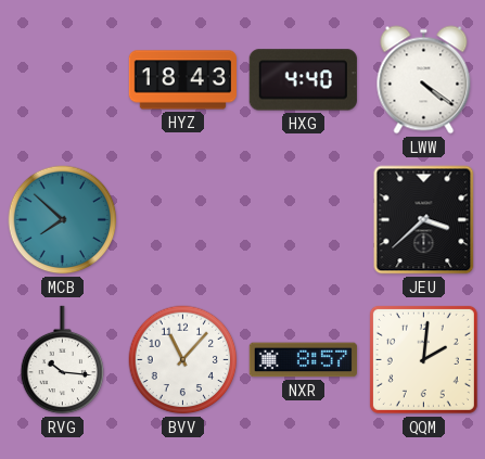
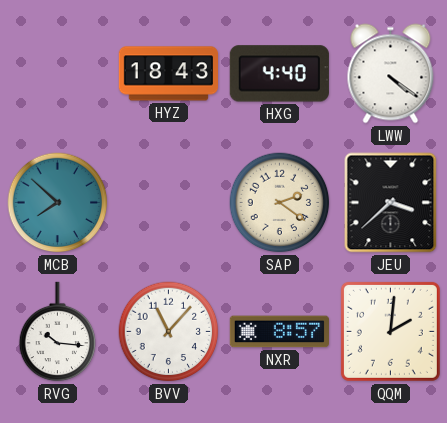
SAP: none -> 2:21 (280, 203)
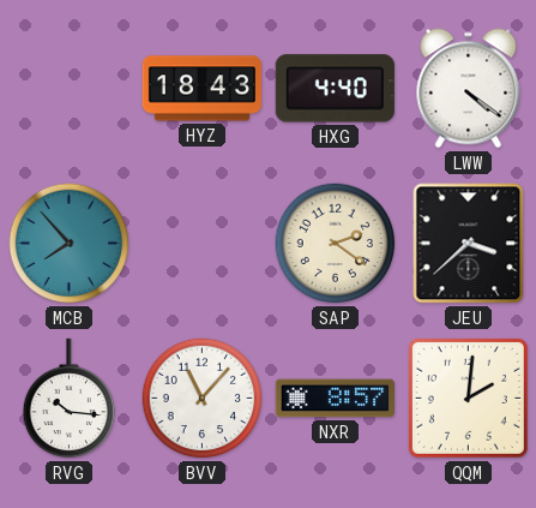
MCB: 7:52 -> 7:53 (70, 244)
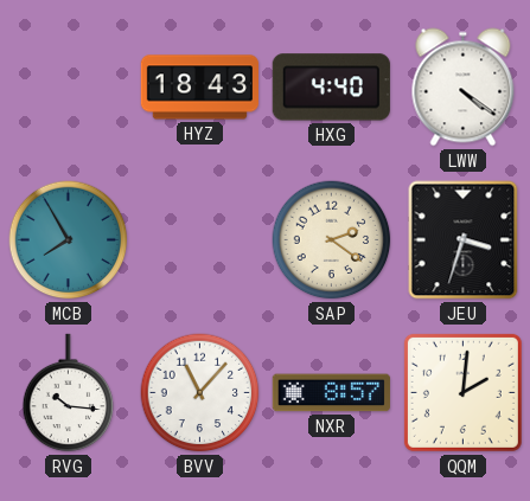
MCB: 7:53 -> 7:55 (69, 240)
JEU: 3:38 -> 3:33 (464, 240)
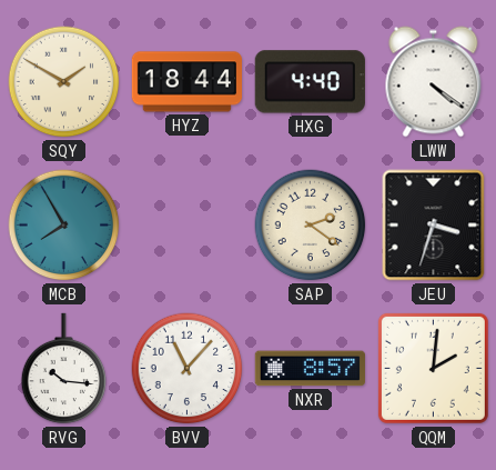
SQY: none -> 1:50 (64, 82)
HYZ: 18:43 -> 18:44 (186, 82)
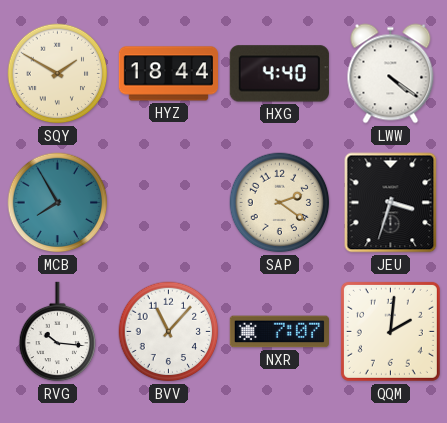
NXR: 8:57 -> 7:07 (279, 332)
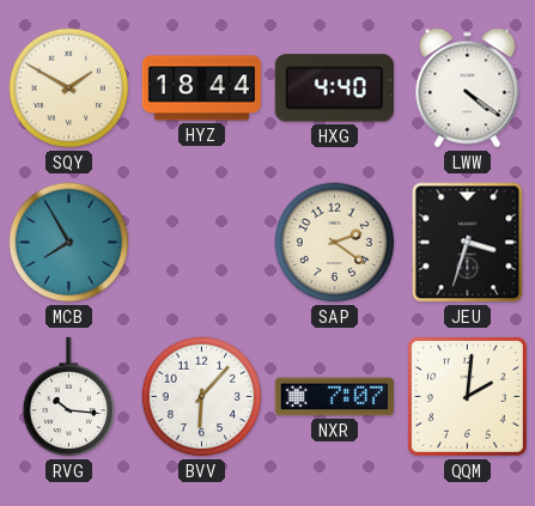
BVV: 11:07 -> 6:07 (202, 397)
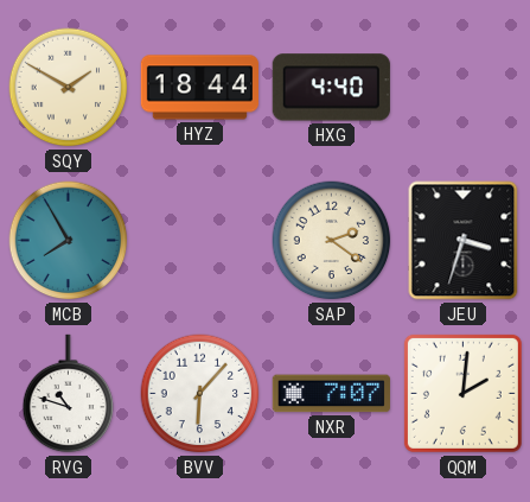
LWW: 4:21 -> none (468, 89)
RVG: 10:16 -> 10:48 (69, 394)
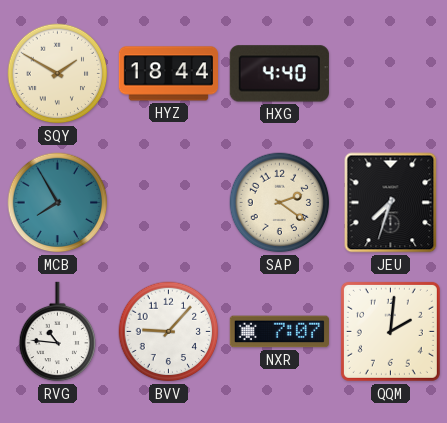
JEU: 3:33 -> 7:33 (391, 203)
RVG: 10:48 -> 10:46 (58, 332)
BVV: 6:07 -> 9:07 (169, 332)
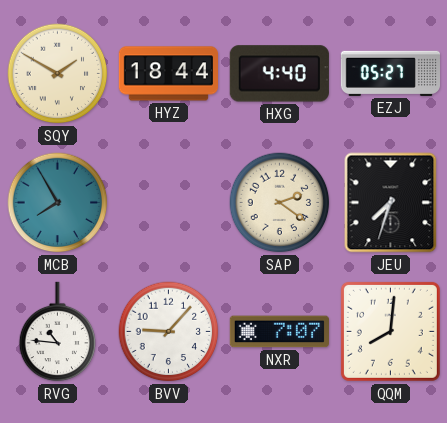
EZJ: none -> 05:27 (390, 73)
QQM: 2:01 -> 8:01 (390, 331)
